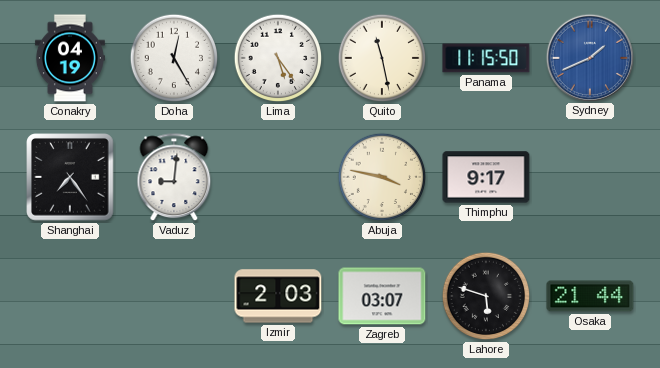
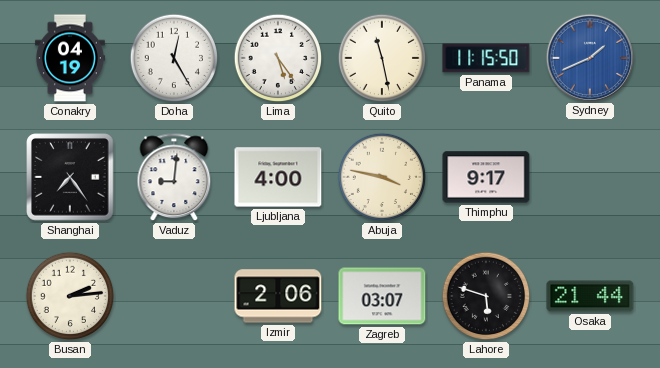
Ljubljana: none -> 4:00 (278, 177)
Busan: none -> 2:14 (70, 296)
Izmir: 2:03 -> 2:06 (278, 296)
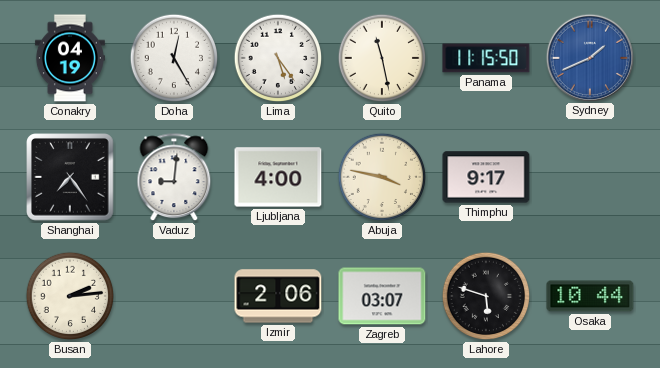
Osaka: 21:44 -> 10:44 (590, 296)
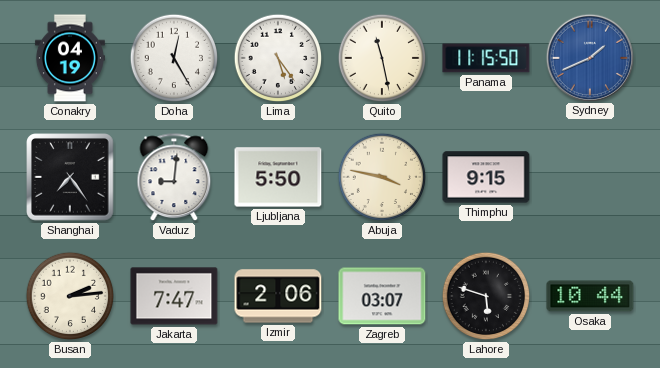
Ljubljana: 4:00 -> 5:50 (278, 177)
Thimphu: 9:17 -> 9:15 (486, 177)
Jakarta: none -> 7:47 (174, 296)
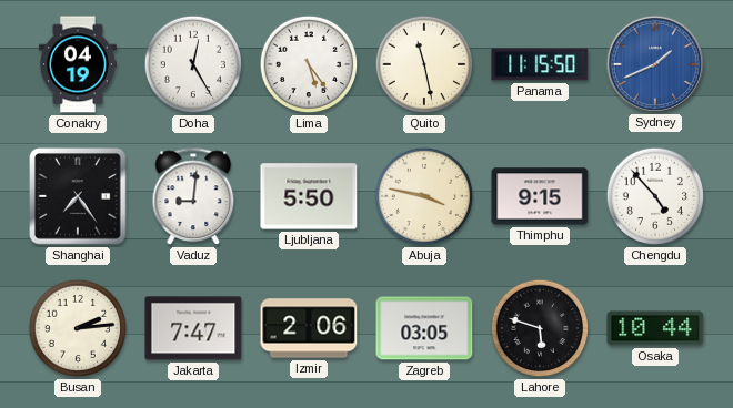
Chengdu: none -> 4:53 (655, 196)
Zagreb: 03:07 -> 03:05 (424, 328)
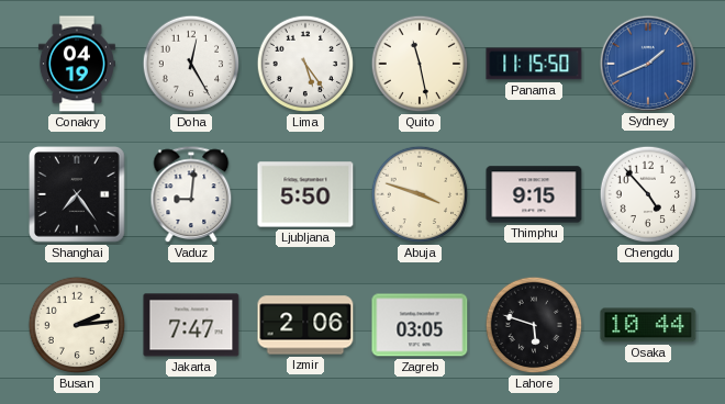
Abuja: 3:47 -> 3:48 (420, 194)
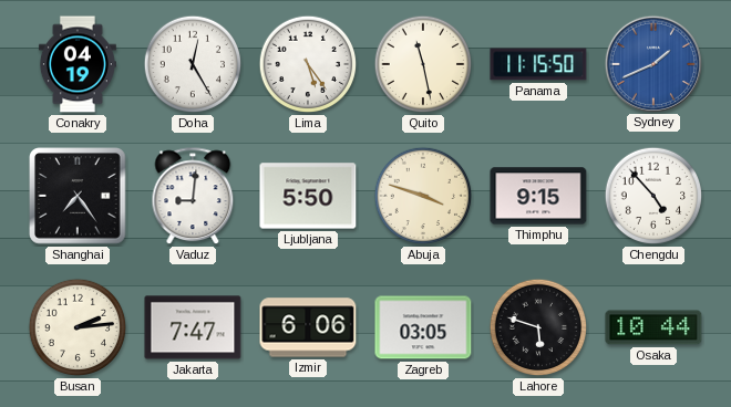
Izmir: 2:06 -> 6:06 (308, 327)
